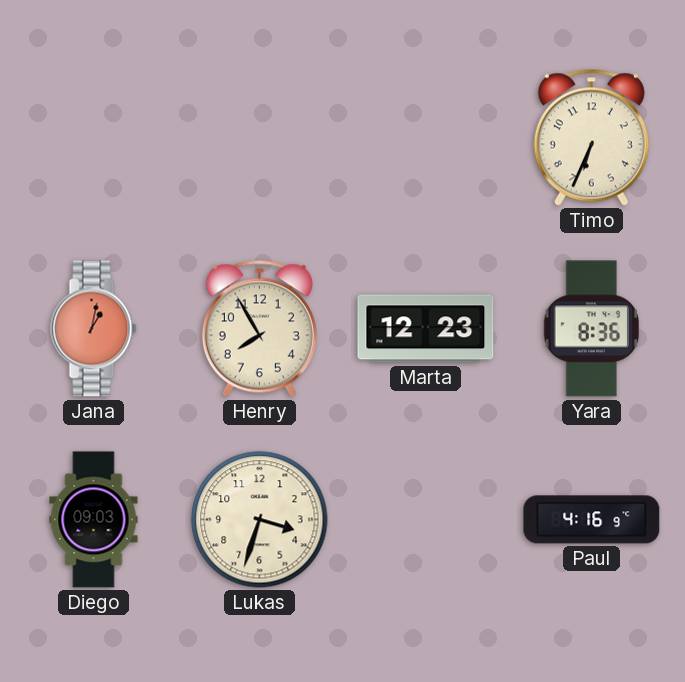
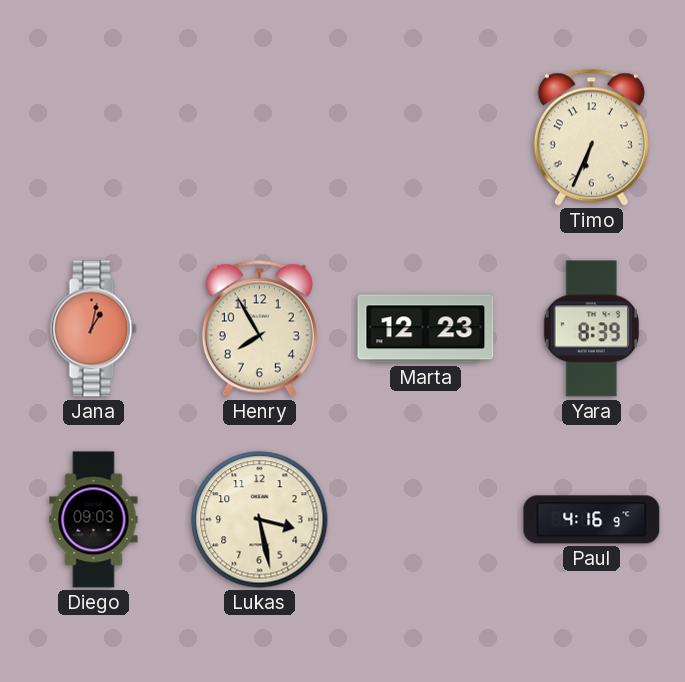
Yara: 8:36 -> 8:39 (591, 329)
Lukas: 3:33 -> 3:28 (260, 520)
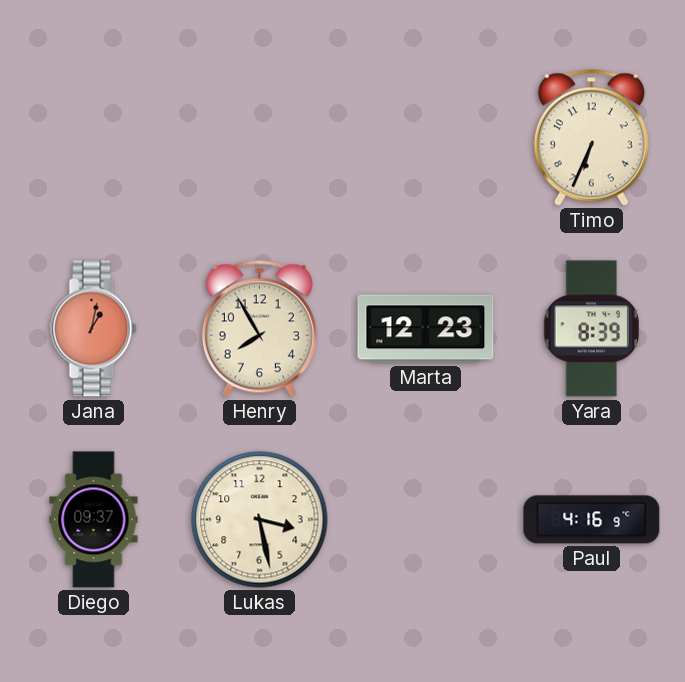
Diego: 09:03 -> 09:37 (94, 520)
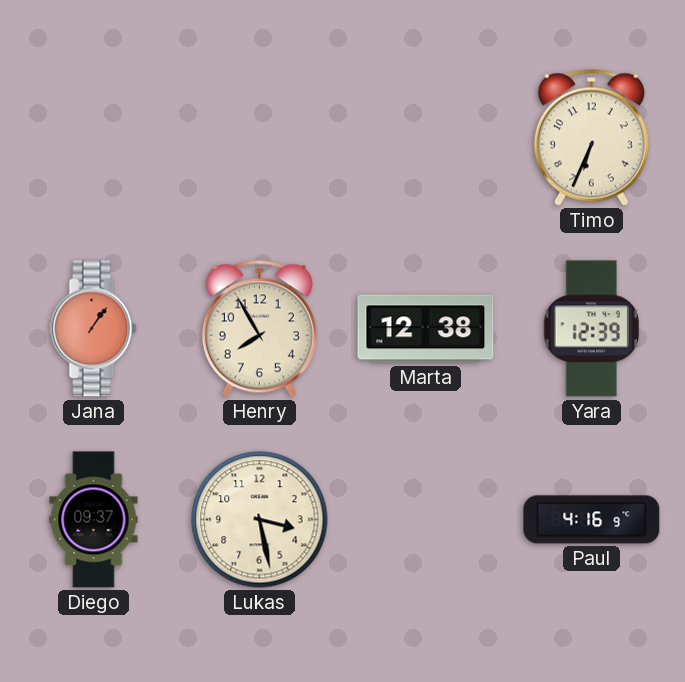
Jana: 1:02 -> 1:06 (94, 329)
Marta: 12:23 -> 12:38 (426, 329)
Yara: 8:39 -> 12:39 (591, 329)
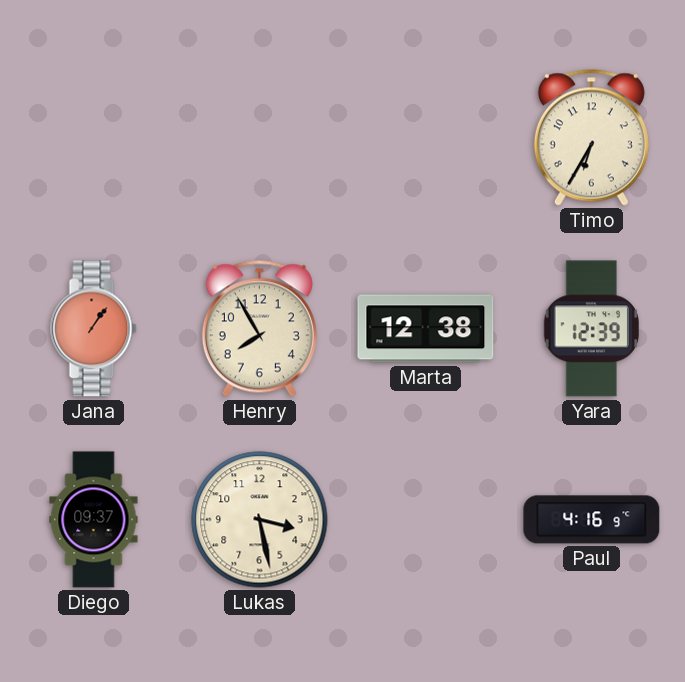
Timo: 6:34 -> 6:35 (591, 137)
